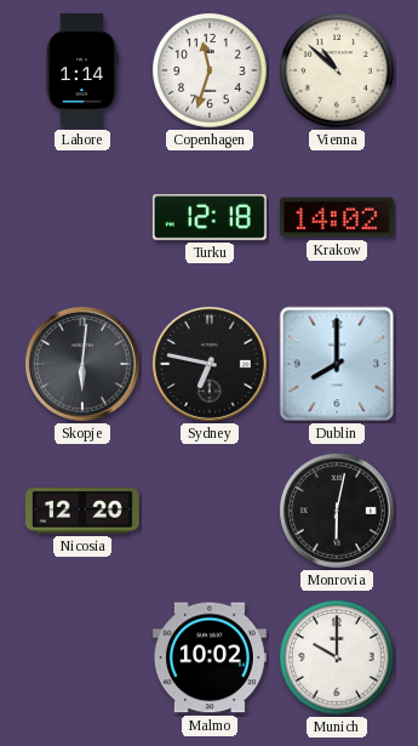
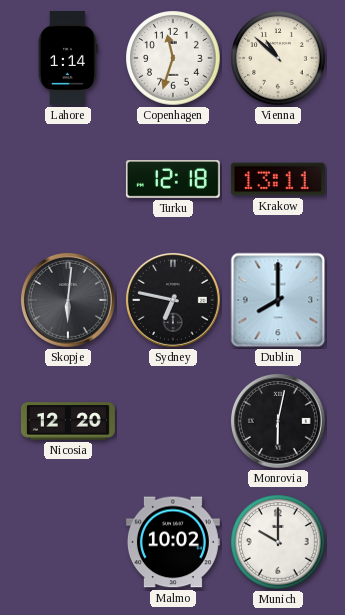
Krakow: 14:02 -> 13:11 (278, 179)
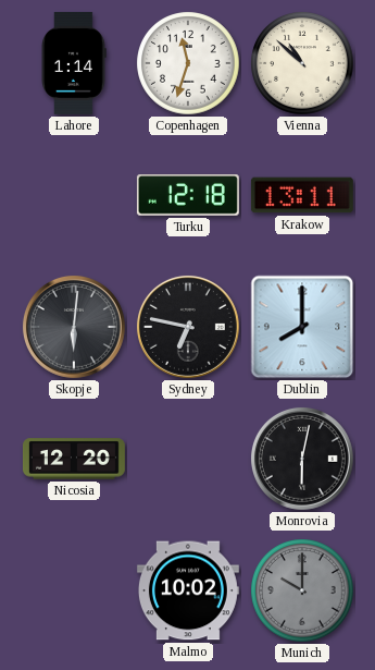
Munich dial: white -> grey (302, 590)
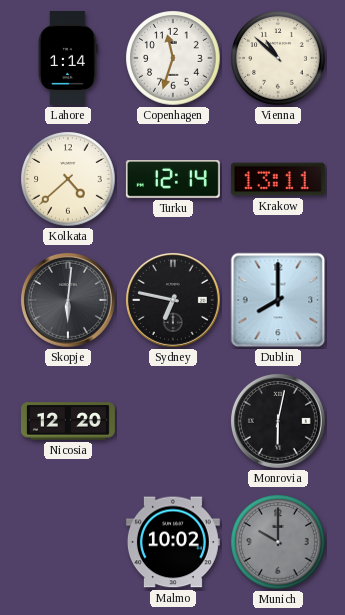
Kolkata: none -> 4:38 (68, 179)
Turku: 12:18 -> 12:14 (173, 180)
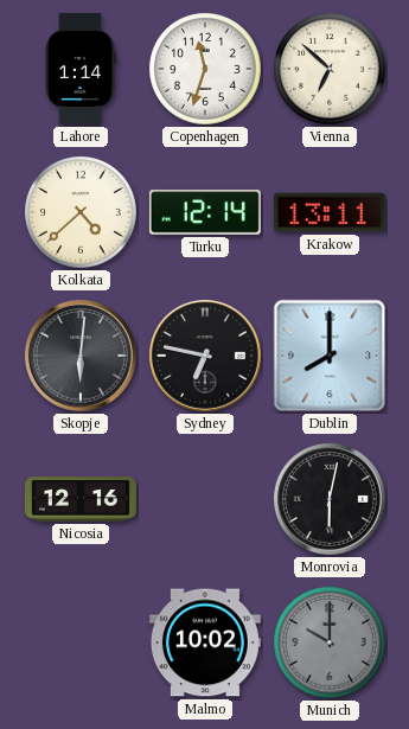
Vienna: 10:52 -> 6:52 (330, 69)
Nicosia: 12:20 -> 12:16 (81, 499)
